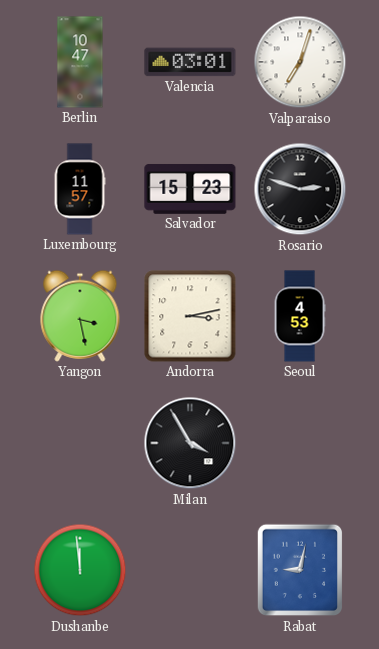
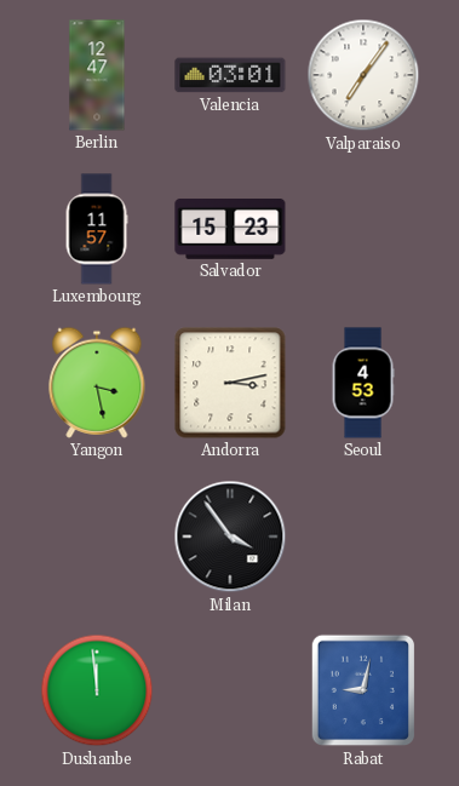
Berlin: 10:47 -> 12:47 (97, 75)
Valparaiso: 7:03 -> 7:06 (363, 75)
Rosario: 2:48 -> none (300, 189)
Milan: 3:55 -> 3:54 (230, 537)
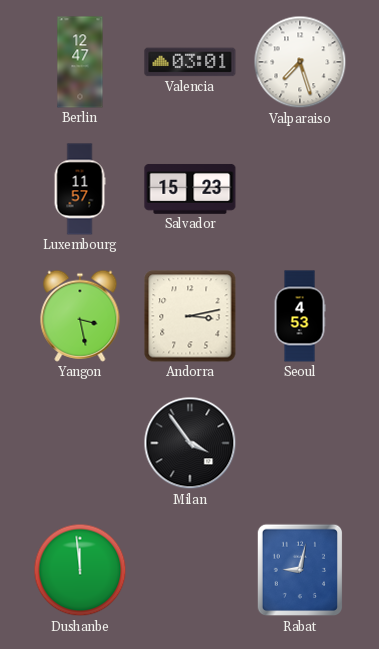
Valparaiso: 7:06 -> 7:27 (300, 62)
